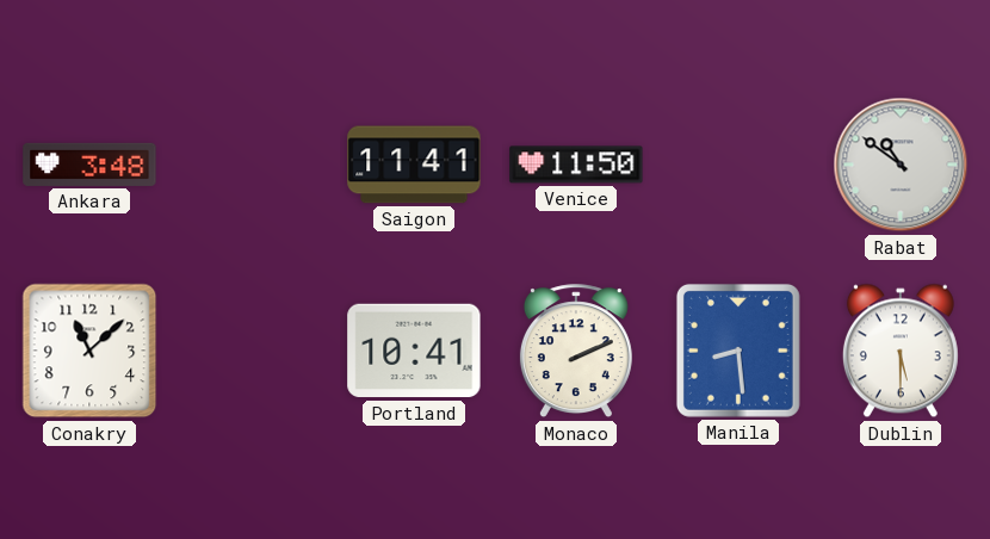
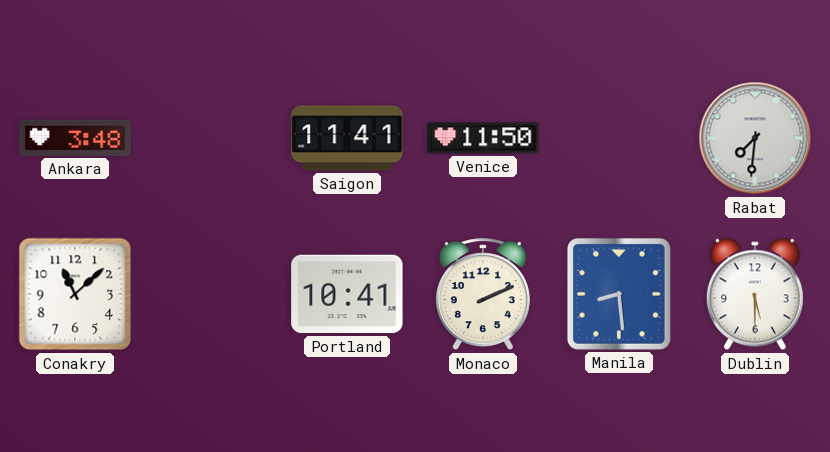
Rabat: 10:51 -> 7:31 (755, 138)
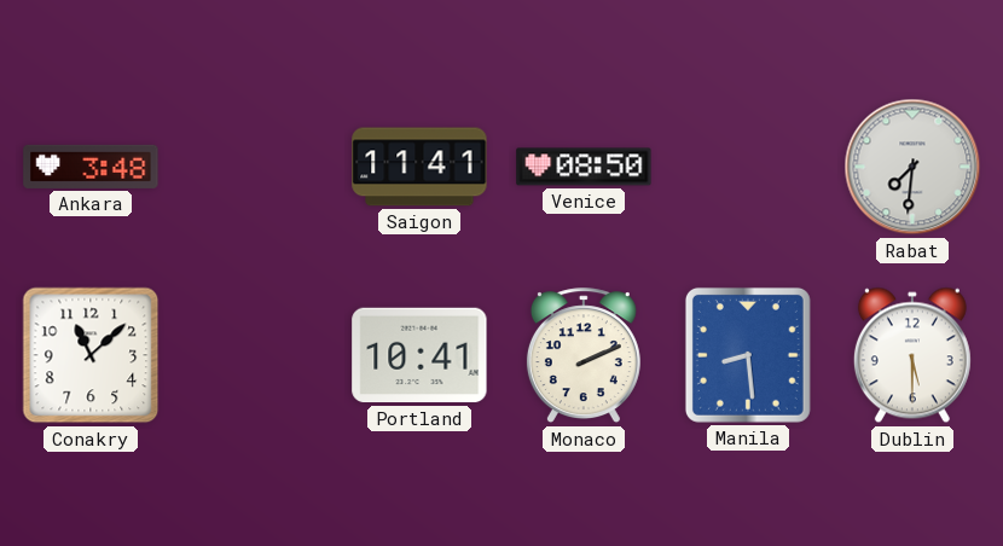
Venice: 11:50 -> 08:50 (584, 167)
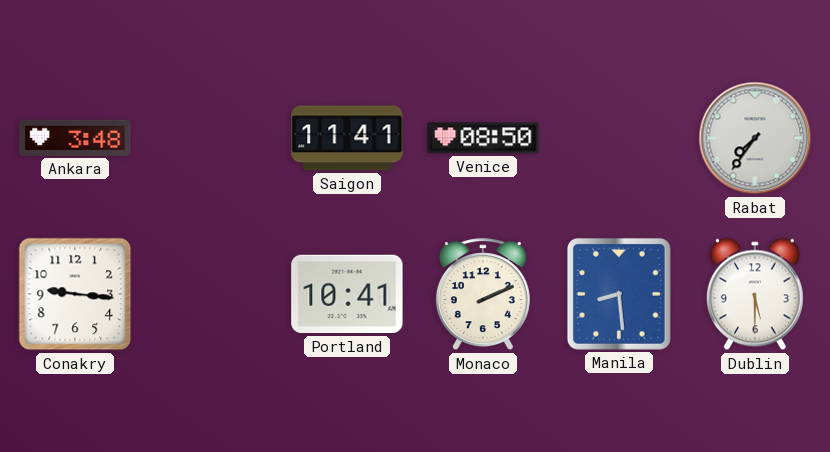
Rabat: 7:31 -> 7:36 (755, 138)
Conakry: 11:08 -> 9:16 (75, 294)
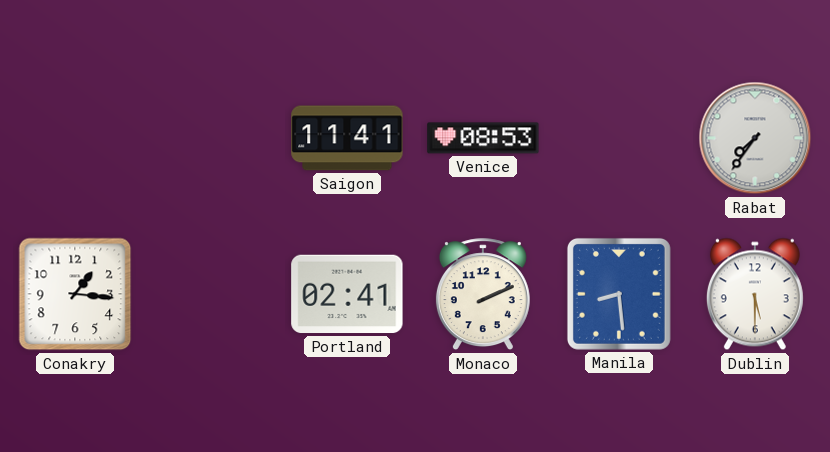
Ankara: 3:48 -> none (75, 138)
Venice: 08:50 -> 08:53 (483, 138)
Conakry: 9:16 -> 1:16 (75, 294)
Portland: 10:41 -> 02:41 (347, 294)
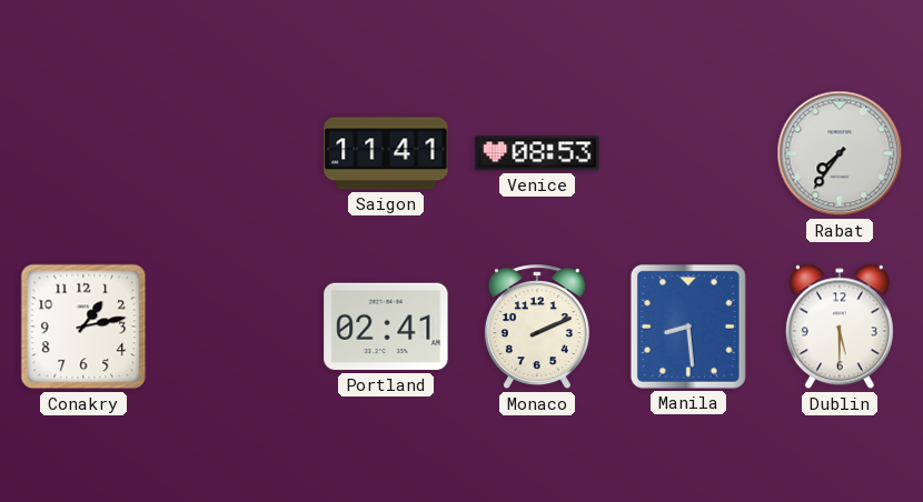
Conakry: 1:16 -> 1:13 (83, 327)
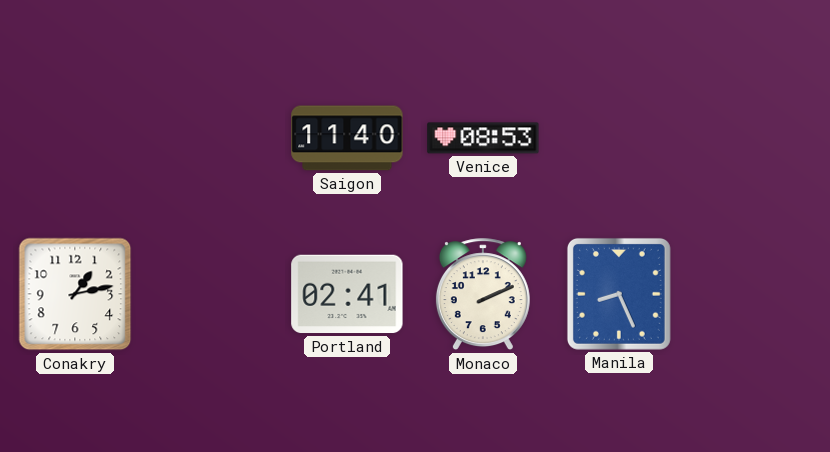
Saigon: 11:41 -> 11:40 (347, 138)
Rabat: 7:36 -> none (840, 153)
Manila: 8:29 -> 8:26 (619, 294)
Dublin: 5:30 -> none (840, 327)
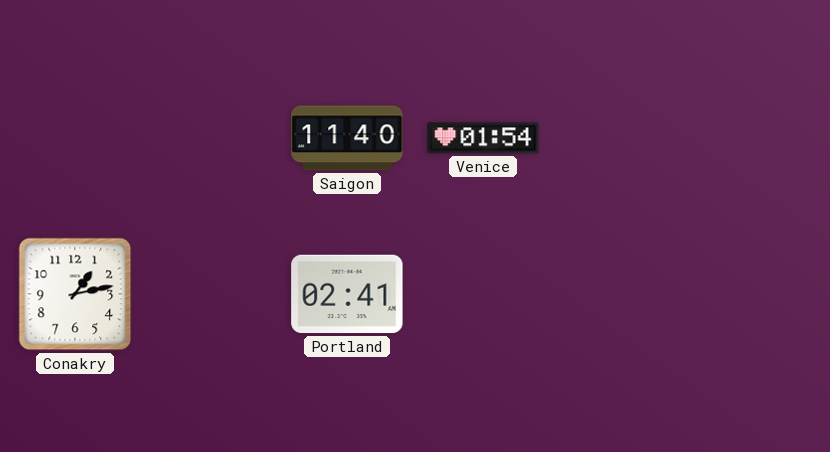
Venice: 08:53 -> 01:54 (483, 138)
Monaco: 2:11 -> none (483, 295)
Manila: 8:26 -> none (619, 294)
